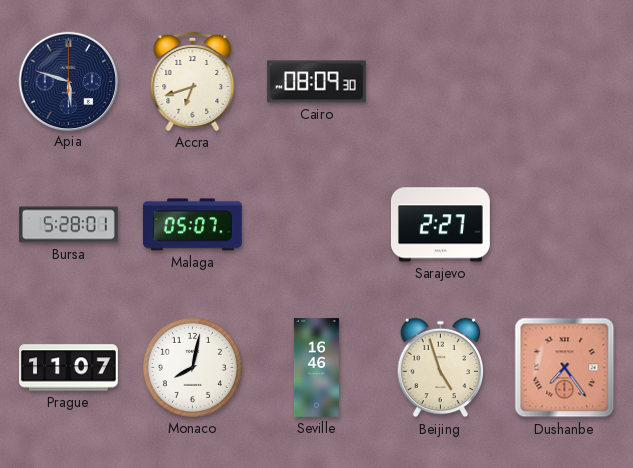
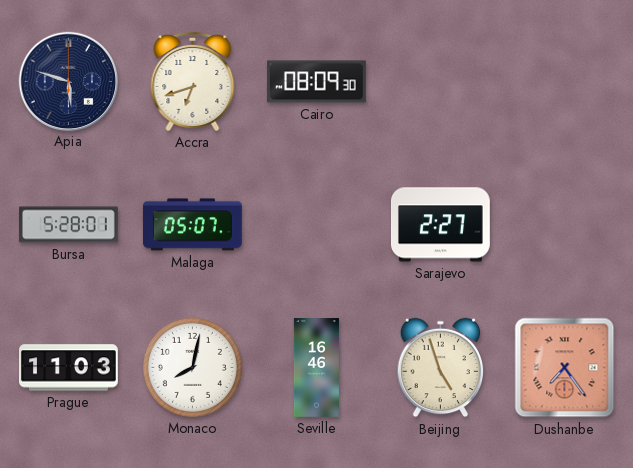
Prague: 11:07 -> 11:03 (69, 368)
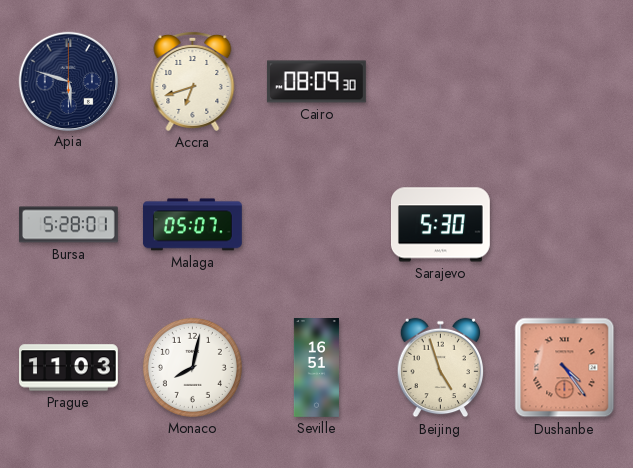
Sarajevo: 2:27 -> 5:30 (440, 225)
Seville: 16:46 -> 16:51 (316, 368)
Dushanbe: 7:24 -> 4:24 (565, 368)
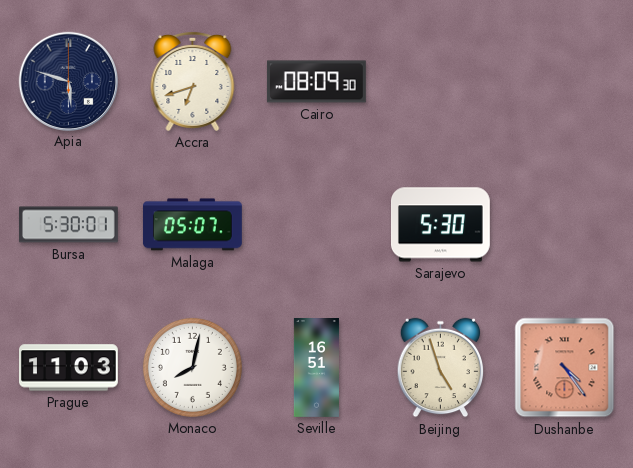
Bursa: 5:28 -> 5:30 (69, 225)
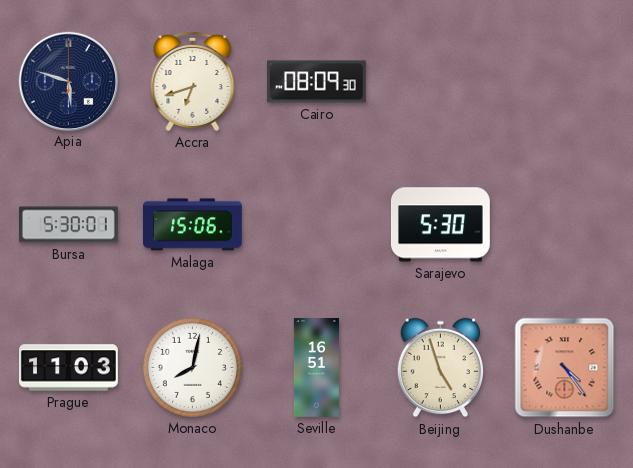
Malaga: 05:07 -> 15:06 (192, 225)
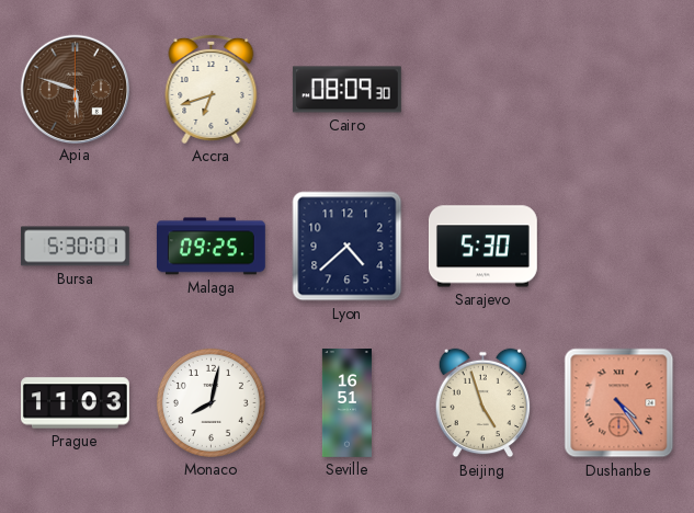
Apia dial: navy -> brown (75, 89)
Malaga: 15:06 -> 09:25 (211, 247)
Lyon: none -> 4:38 (348, 247)
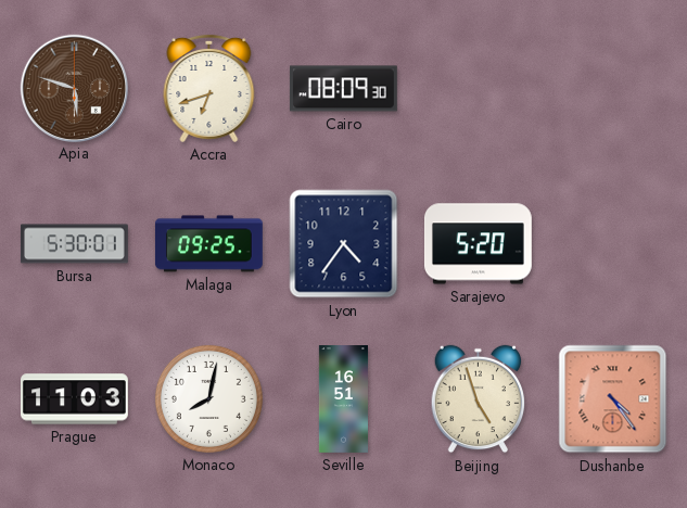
Lyon: 4:38 -> 4:36 (344, 244)
Sarajevo: 5:30 -> 5:20 (478, 244)
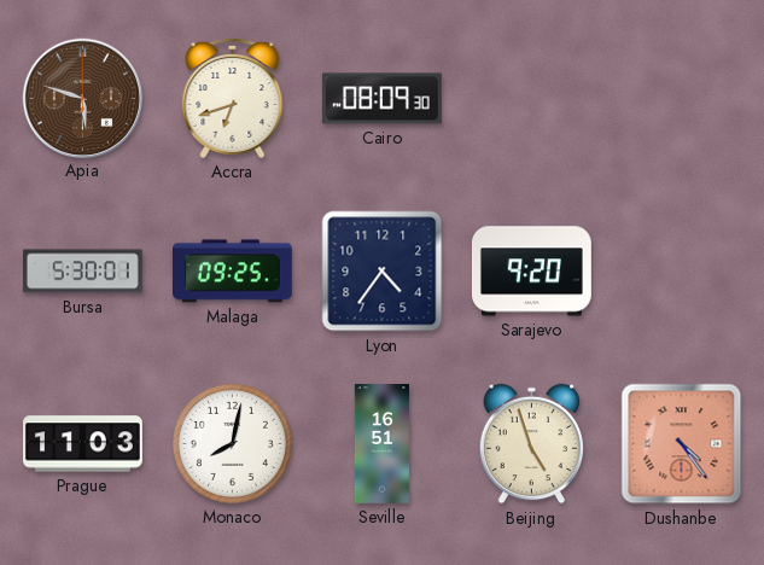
Sarajevo: 5:20 -> 9:20 (531, 272)
